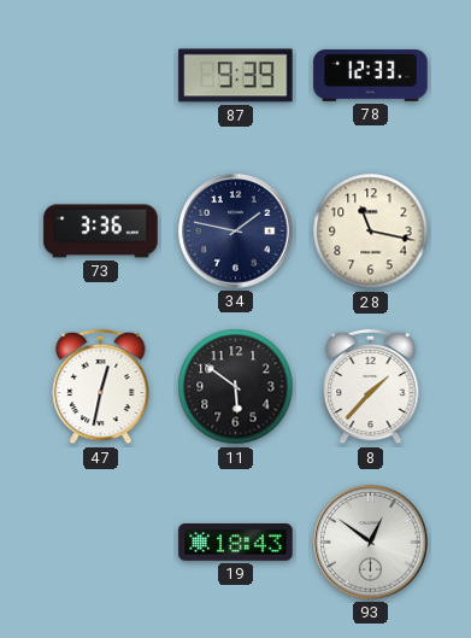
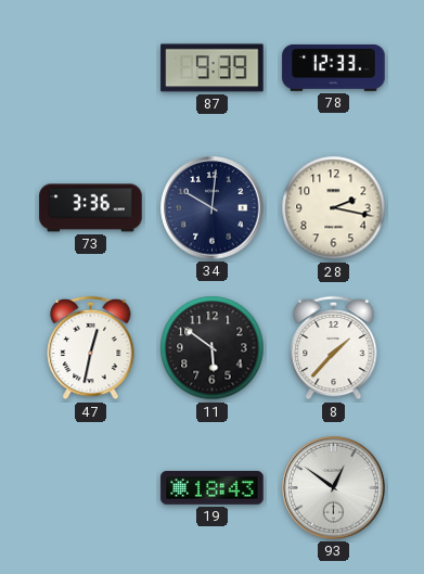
34: 1:47 -> 10:01 (213, 208)
28: 11:17 -> 2:17 (334, 208)
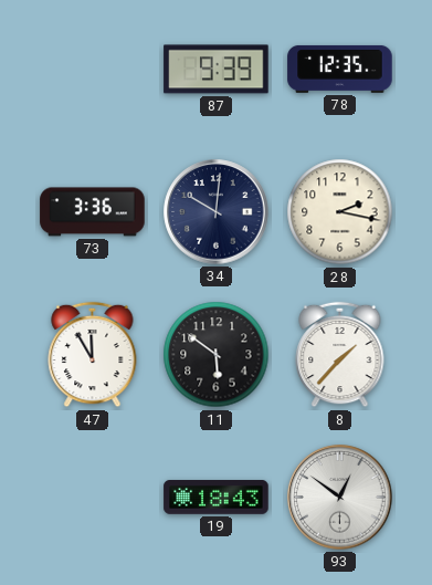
78: 12:33 -> 12:35 (340, 69)
47: 12:32 -> 11:55 (93, 355)
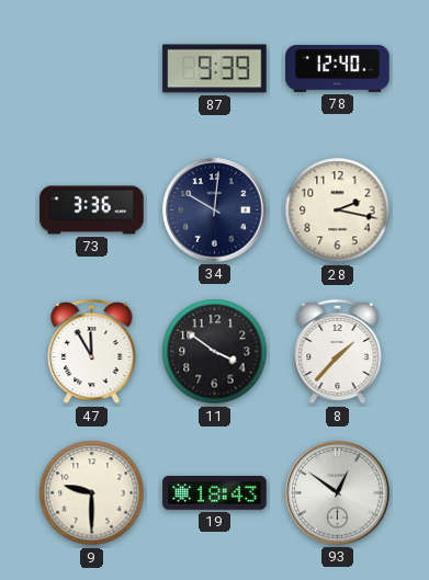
78: 12:35 -> 12:40 (338, 68)
11: 5:51 -> 3:51 (215, 352)
9: none -> 9:30 (92, 493)
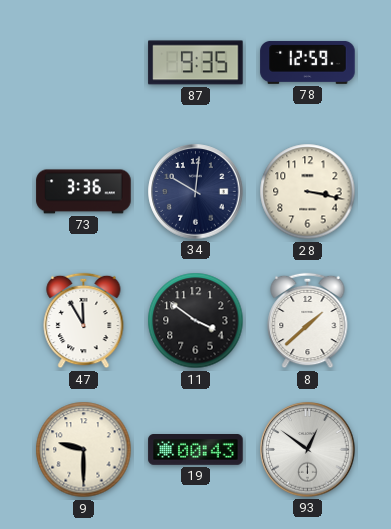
87: 9:39 -> 9:35 (196, 63)
78: 12:40 -> 12:59 (308, 62)
28: 2:17 -> 3:17 (308, 192)
8: 1:37 -> 1:38 (308, 321)
19: 18:43 -> 00:43 (196, 450)
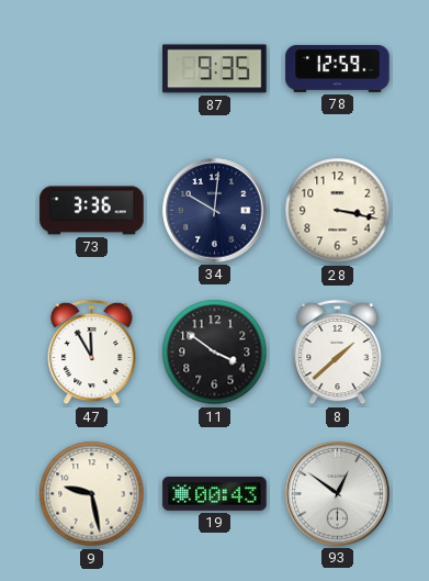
9: 9:30 -> 9:28 (92, 494)
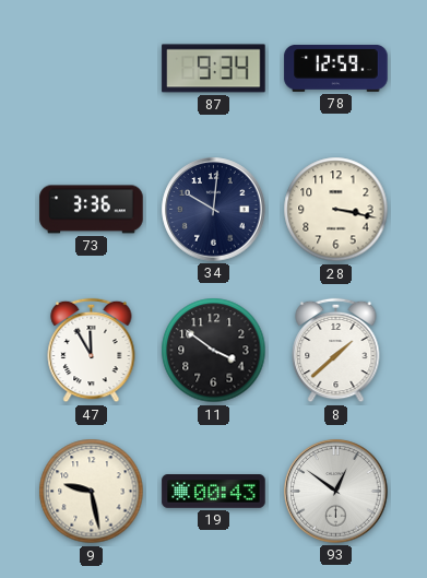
87: 9:35 -> 9:34 (214, 69)
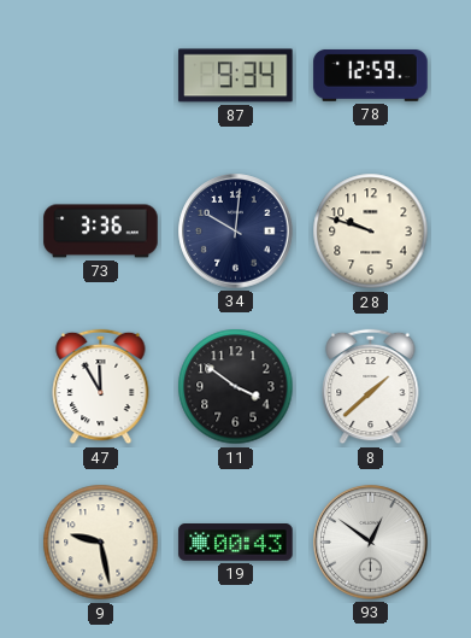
28: 3:17 -> 9:48 (371, 232)
